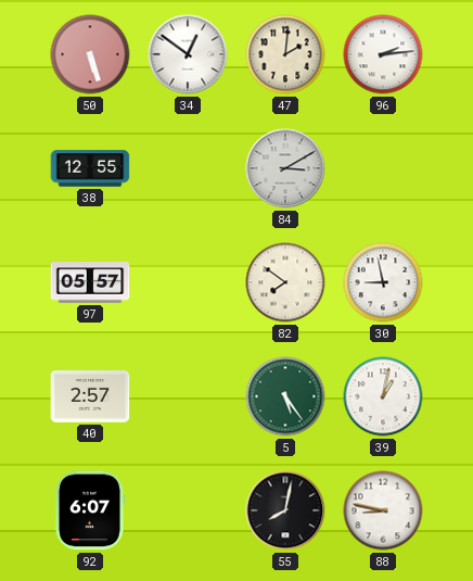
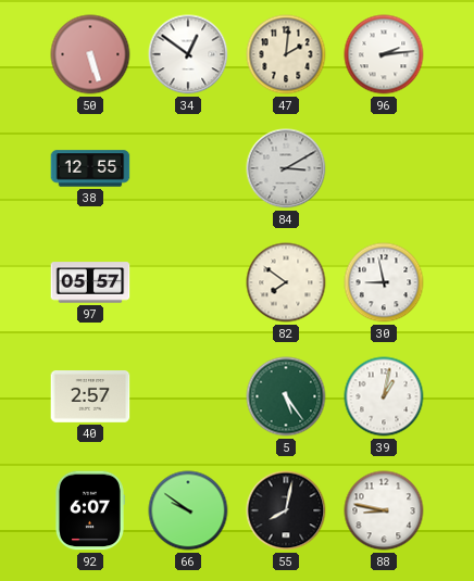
66: none -> 9:51 (188, 510)
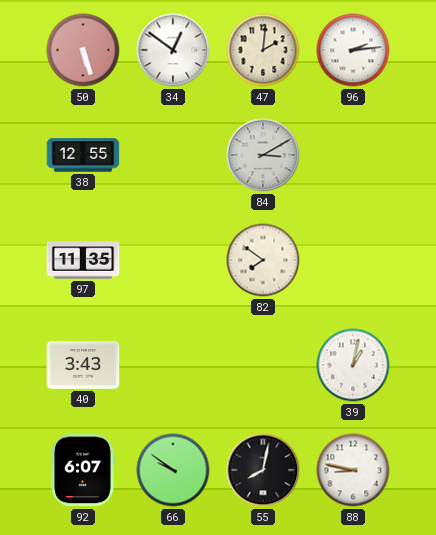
97: 05:57 -> 11:35 (83, 260)
30: 8:58 -> none (384, 282)
40: 2:57 -> 3:43 (83, 366)
5: 5:24 -> none (286, 396)
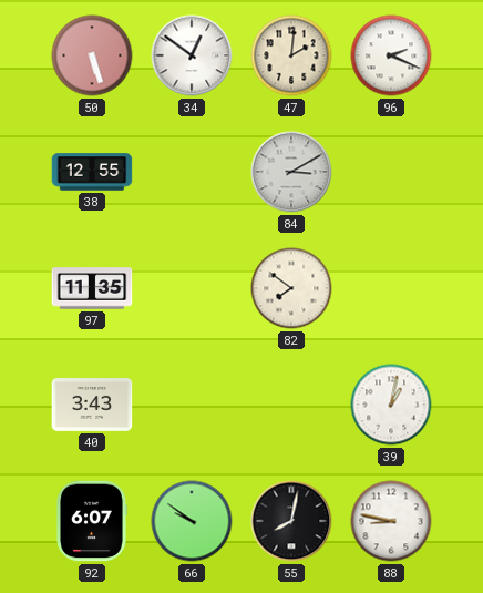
96: 2:14 -> 2:19 (391, 55)
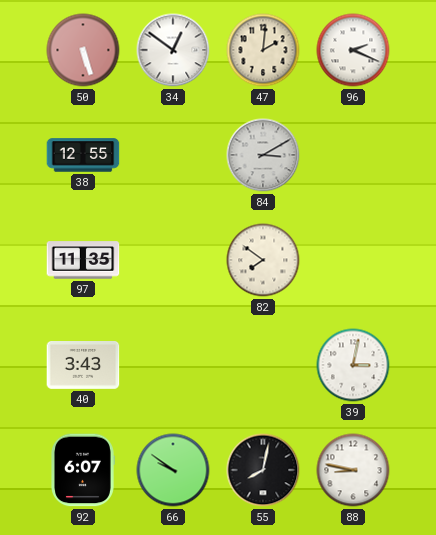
39: 1:02 -> 3:02 (353, 365)
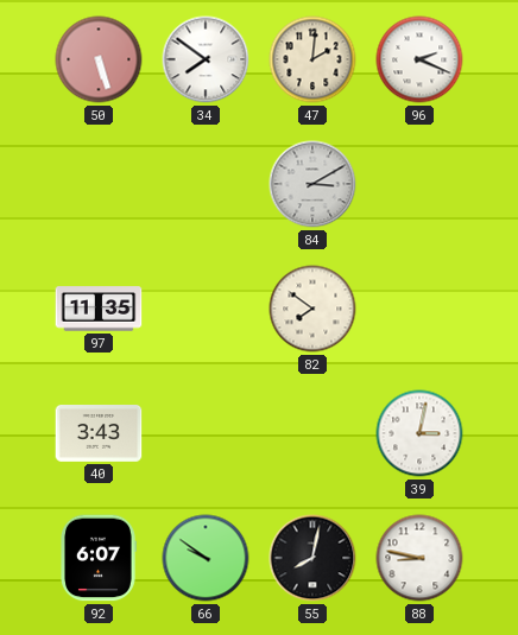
34: 12:51 -> 7:51 (206, 59)
38: 12:55 -> none (83, 155)
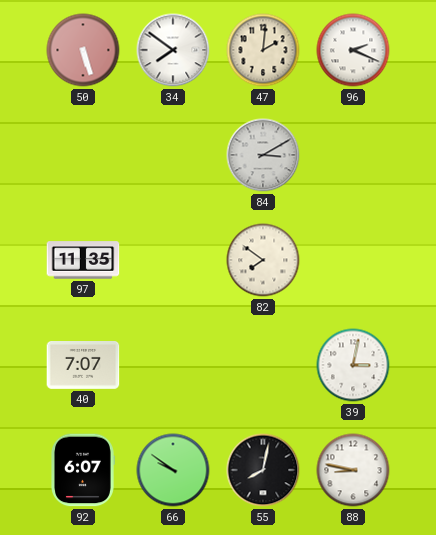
40: 3:43 -> 7:07 (83, 366)
